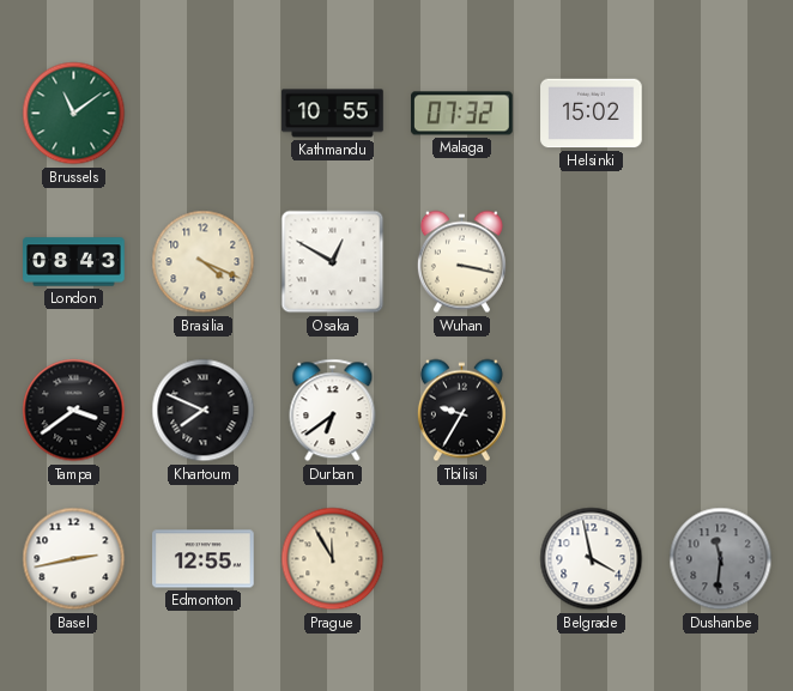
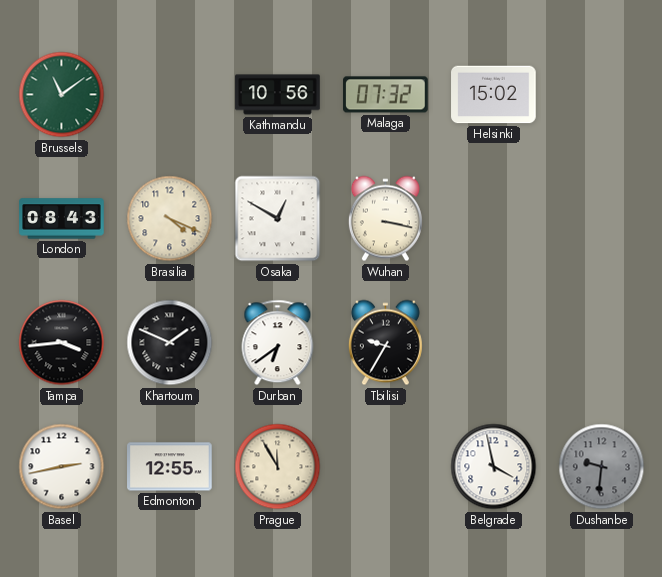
Kathmandu: 10:55 -> 10:56 (278, 95)
Tampa: 3:39 -> 3:44 (62, 343)
Khartoum: 7:49 -> 1:49 (170, 343)
Dushanbe: 11:31 -> 9:31 (602, 467)
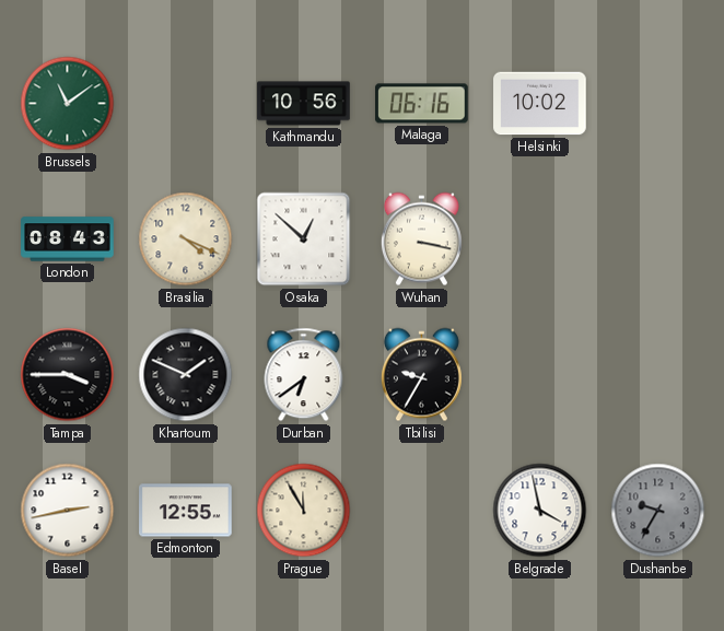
Malaga: 07:32 -> 06:16 (422, 104)
Helsinki: 15:02 -> 10:02 (540, 104)
Osaka: 12:50 -> 12:52 (304, 239)
Tampa: 3:44 -> 3:45 (68, 375)
Dushanbe: 9:31 -> 9:35 (658, 511)
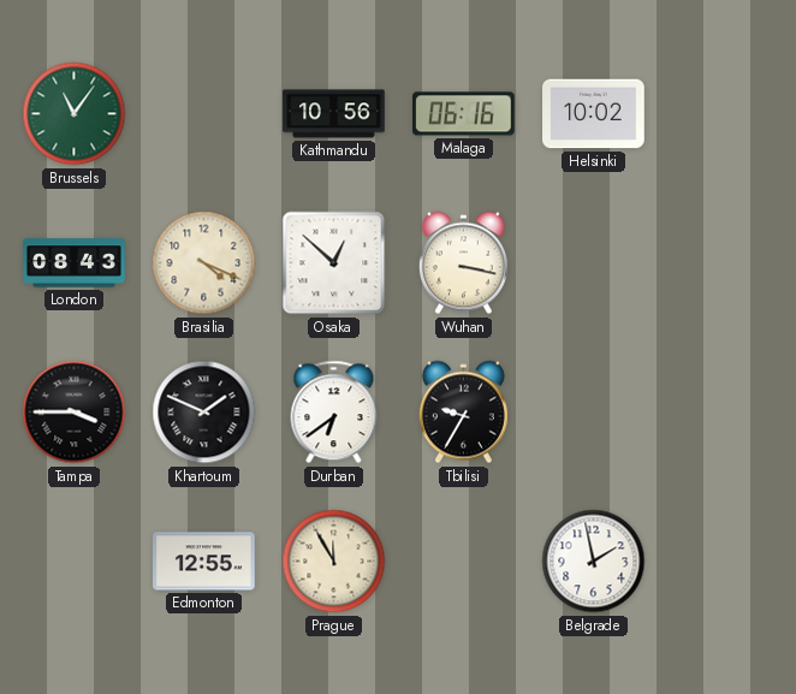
Brussels: 11:09 -> 11:06 (75, 114)
Basel: 2:43 -> none (68, 511)
Belgrade: 3:58 -> 1:58 (594, 562)
Dushanbe: 9:35 -> none (658, 511)
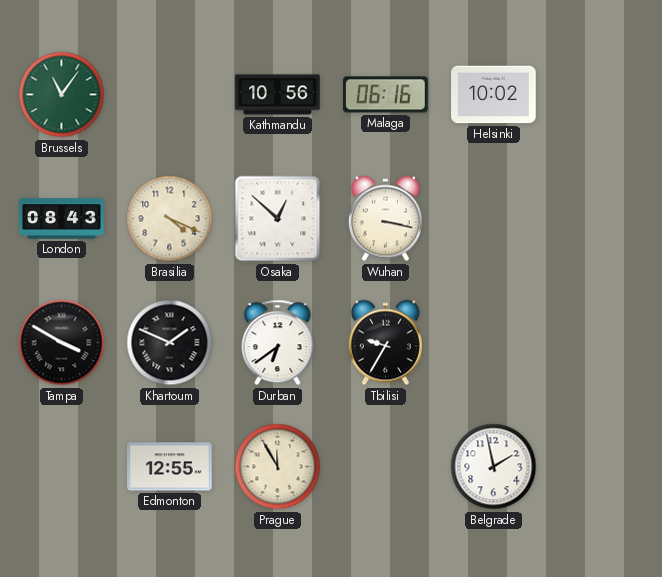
Tampa: 3:45 -> 3:50 (62, 343)
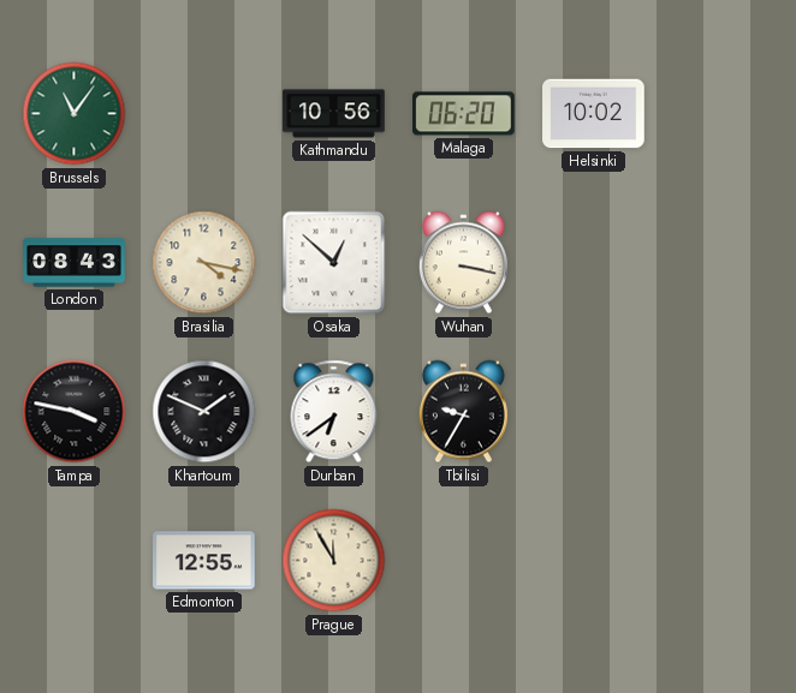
Malaga: 06:16 -> 06:20 (464, 114)
Brasilia: 4:19 -> 4:17 (204, 263)
Tampa: 3:50 -> 3:47 (75, 412)
Belgrade: 1:58 -> none (494, 467)
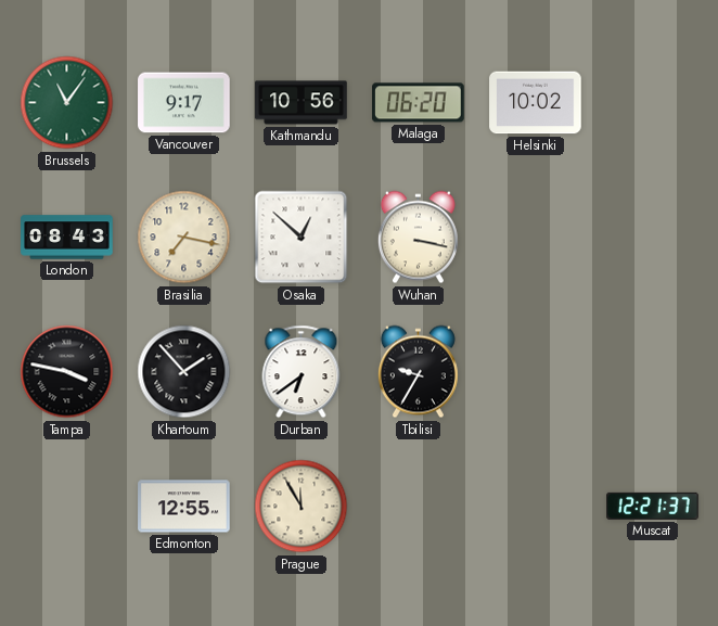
Vancouver: none -> 9:17 (184, 103)
Brasilia: 4:17 -> 7:17 (184, 238)
Khartoum: 1:49 -> 1:53 (184, 372)
Muscat: none -> 12:21 (653, 506)
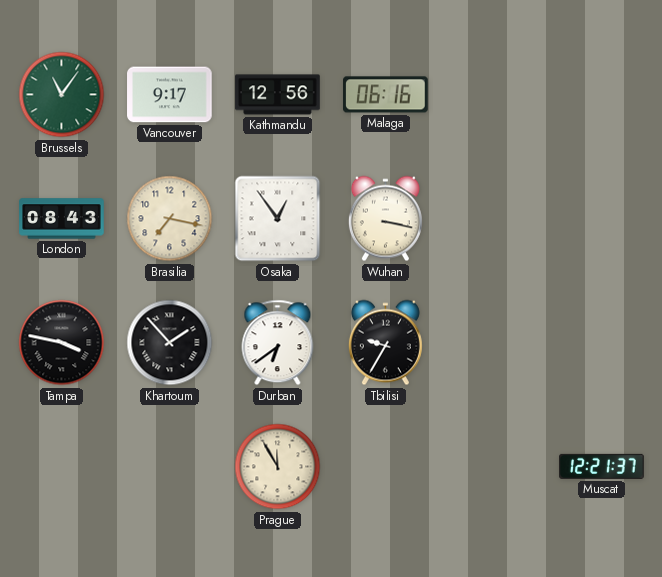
Kathmandu: 10:56 -> 12:56 (278, 95)
Malaga: 06:20 -> 06:16 (386, 95)
Helsinki: 10:02 -> none (536, 103)
Osaka: 12:52 -> 12:54 (278, 219)
Edmonton: 12:55 -> none (184, 507)
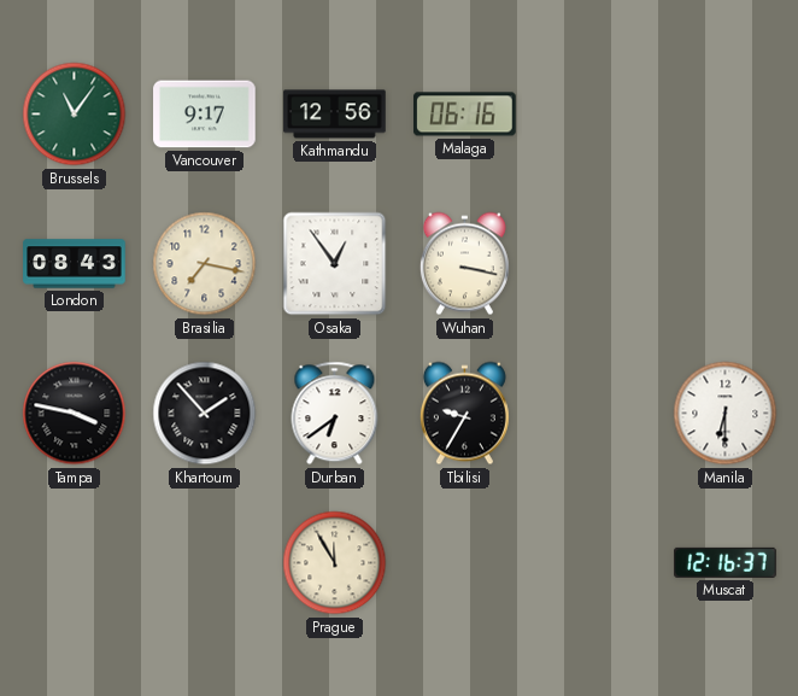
Manila: none -> 6:30 (726, 414)
Muscat: 12:21 -> 12:16 (726, 562)
